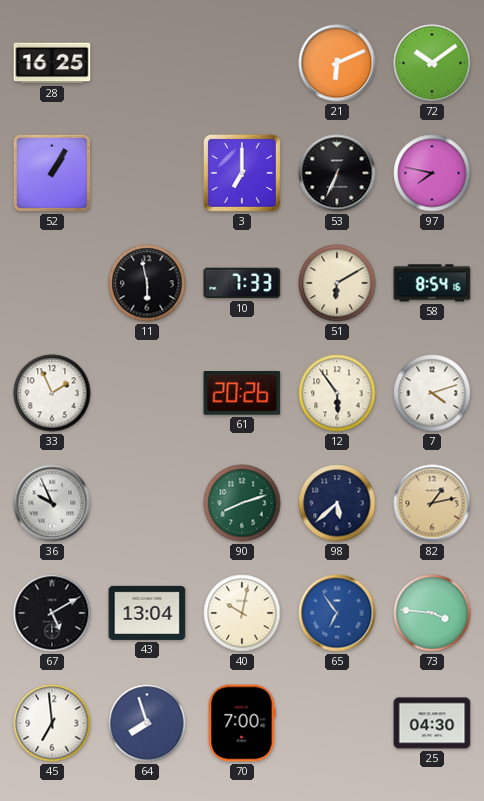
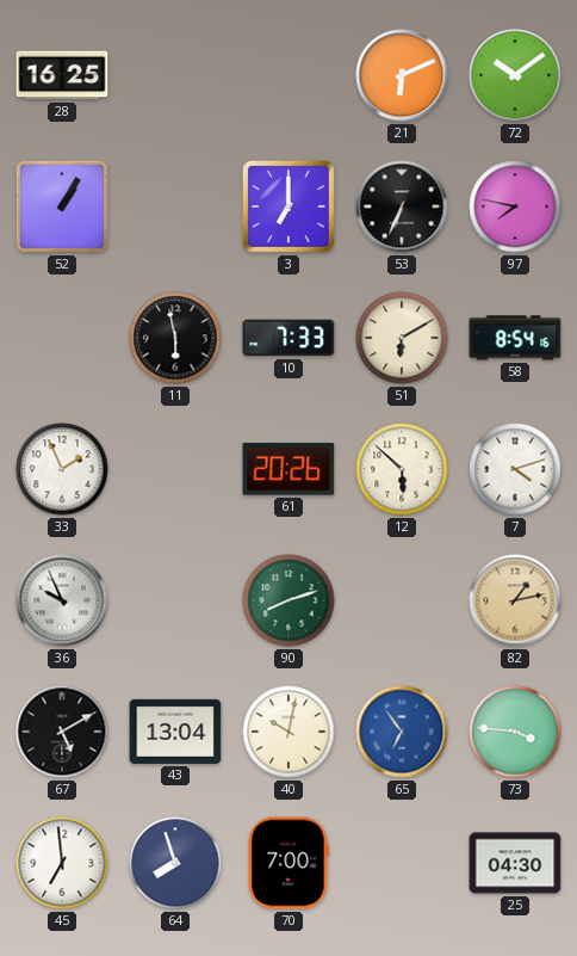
12: 5:54 -> 5:52 (402, 469)
98: 5:38 -> none (337, 503)
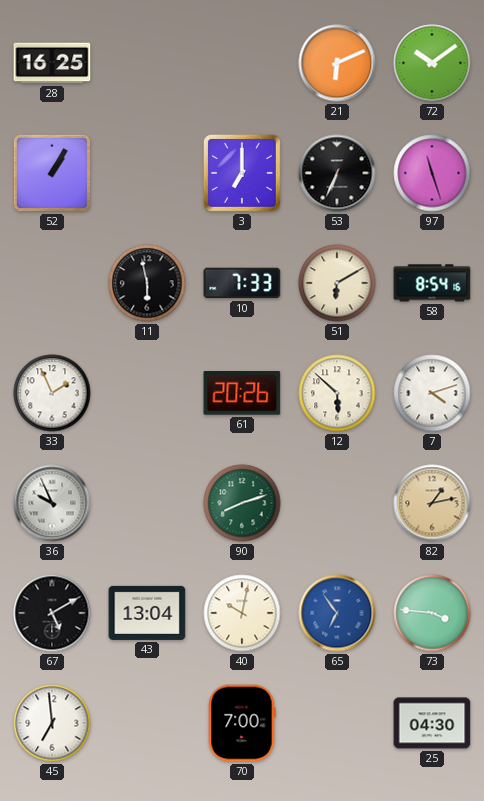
97: 7:47 -> 11:27 (432, 173)
64: 7:57 -> none (175, 863)
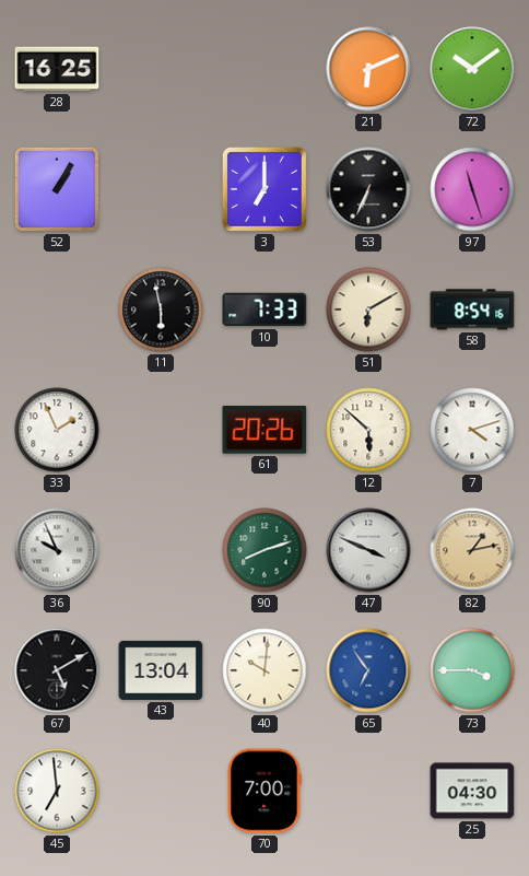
47: none -> 3:49 (368, 550)
40: 10:02 -> 10:01 (264, 670)
73: 3:46 -> 3:45 (472, 670)
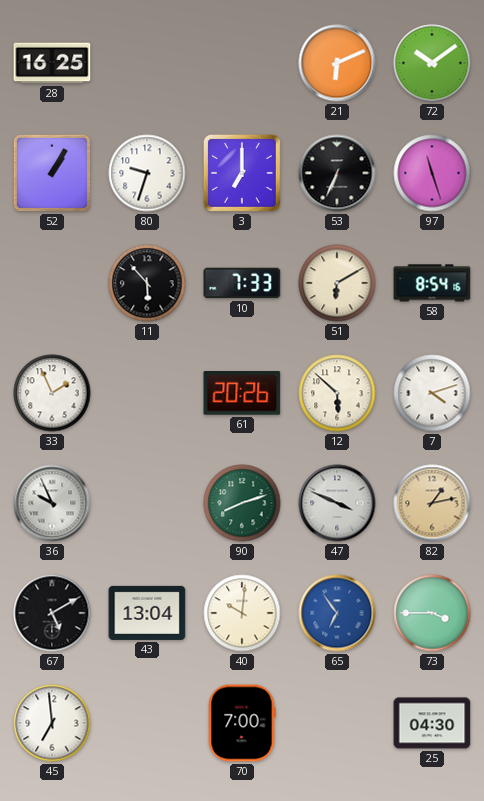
80: none -> 9:33 (147, 173)
11: 5:58 -> 5:53 (147, 283)
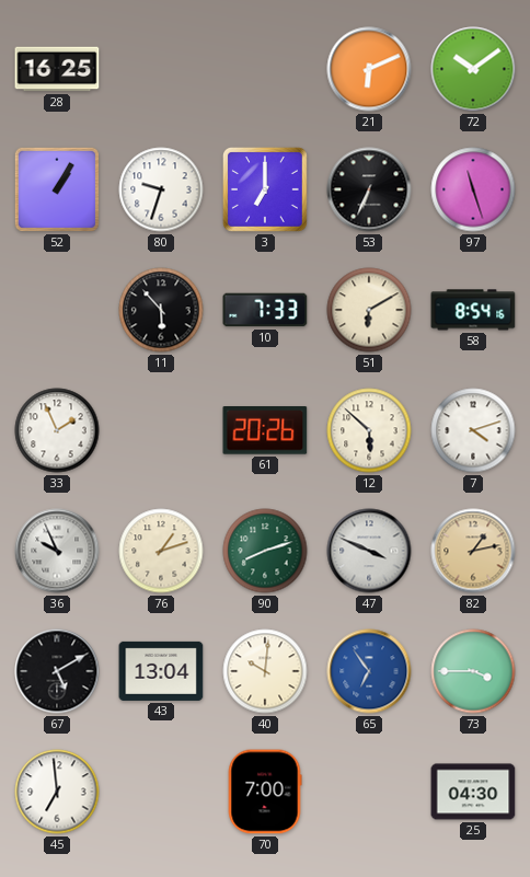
76: none -> 1:12 (161, 551)
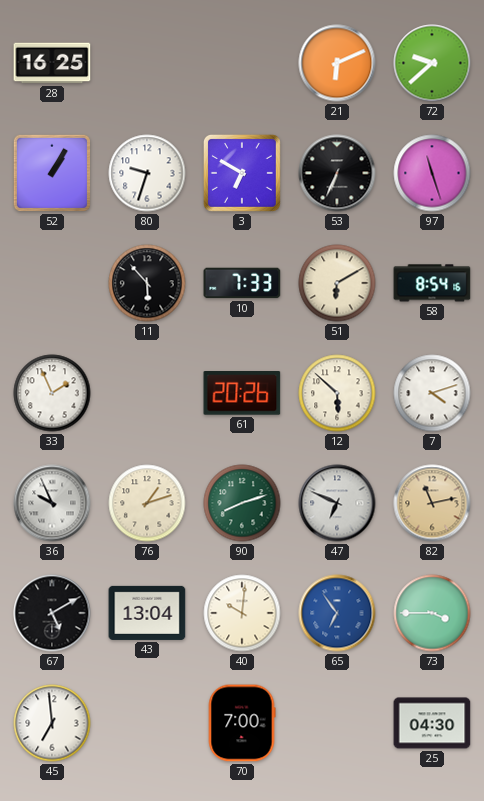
72: 10:09 -> 9:38 (432, 63)
3: 7:00 -> 6:50 (242, 173)
47: 3:49 -> 6:49 (337, 503)
82: 1:13 -> 11:13 (432, 503)
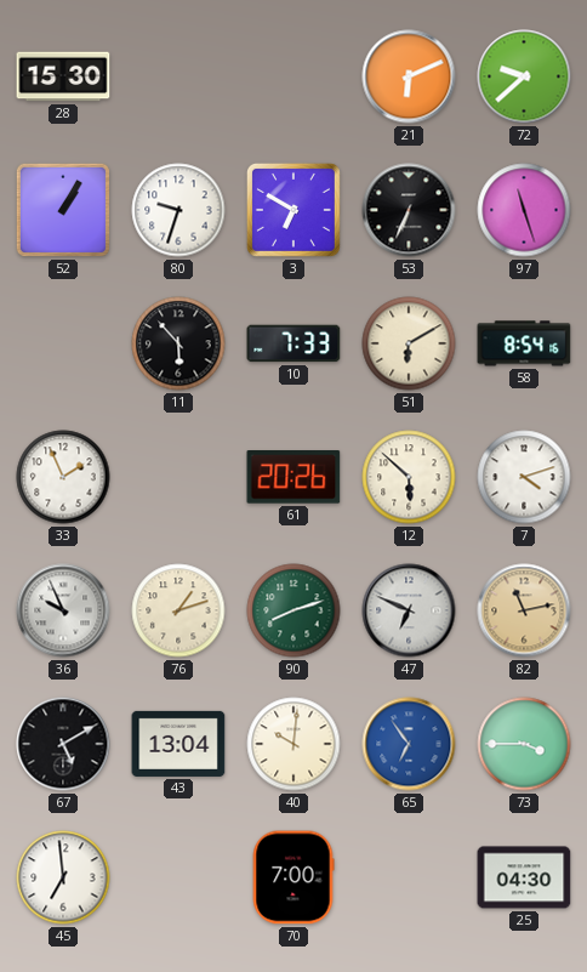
28: 16:25 -> 15:30 (63, 76)
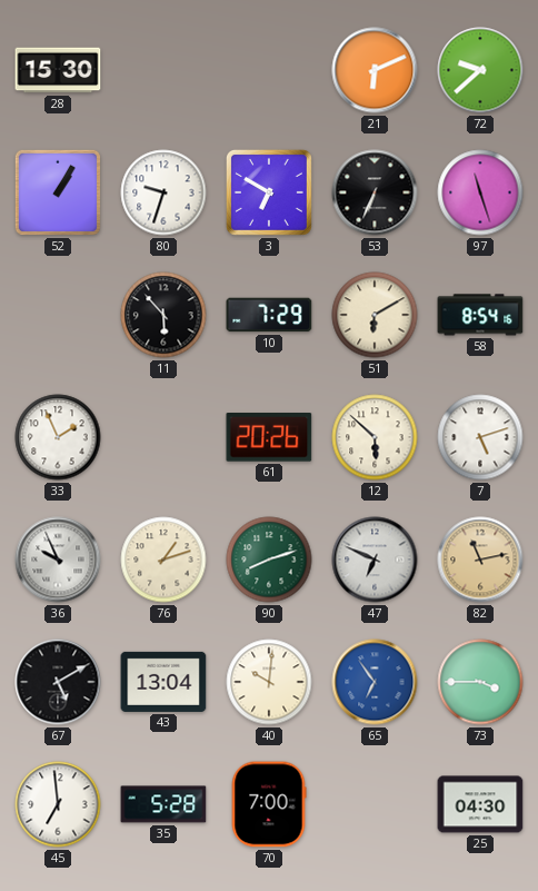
10: 7:33 -> 7:29 (269, 315)
7: 4:12 -> 5:12 (480, 437)
35: none -> 5:28 (163, 804)
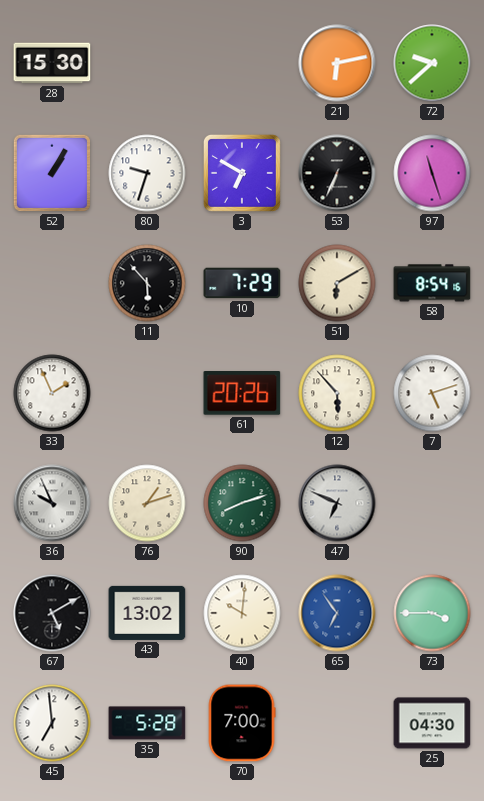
21: 6:11 -> 6:13 (337, 63)
12: 5:52 -> 5:53 (337, 393)
82: 11:13 -> none (480, 560)
43: 13:04 -> 13:02 (147, 613)
